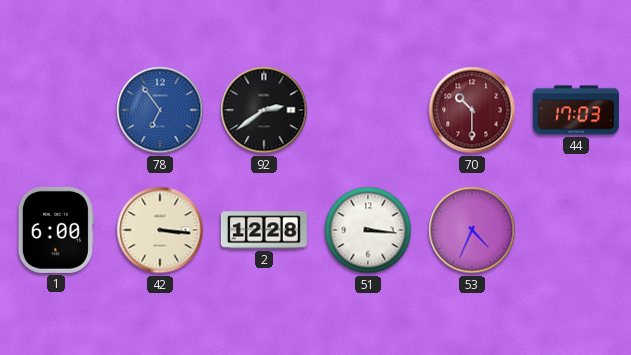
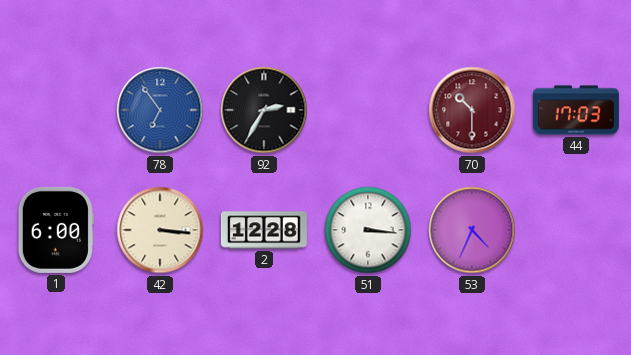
92: 2:39 -> 2:35 (264, 110)
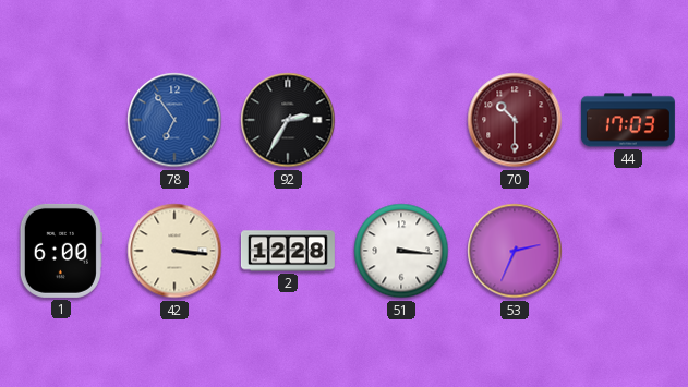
53: 4:34 -> 2:34 (515, 251)
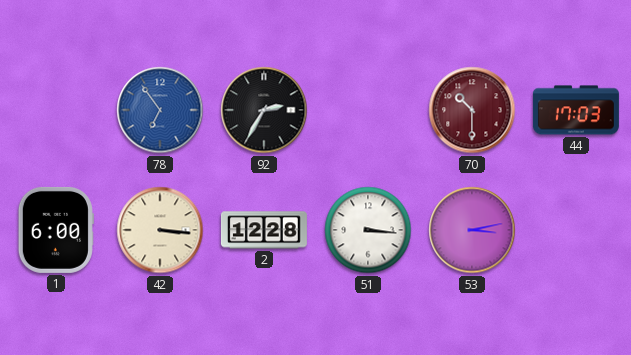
53: 2:34 -> 3:13 (472, 230)
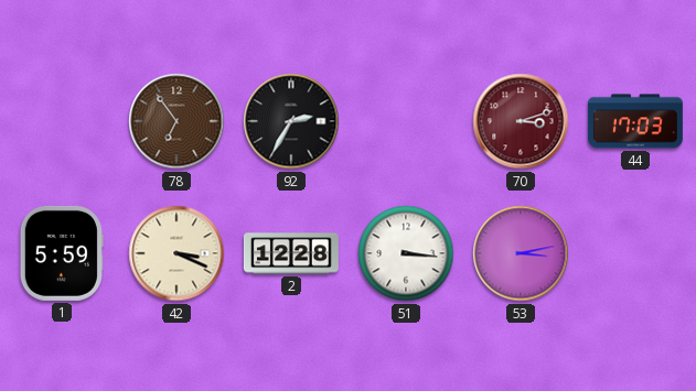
78 dial: blue -> brown (176, 121)
70: 10:30 -> 3:12 (521, 121)
1: 6:00 -> 5:59 (62, 253)
42: 3:16 -> 3:19 (176, 253)
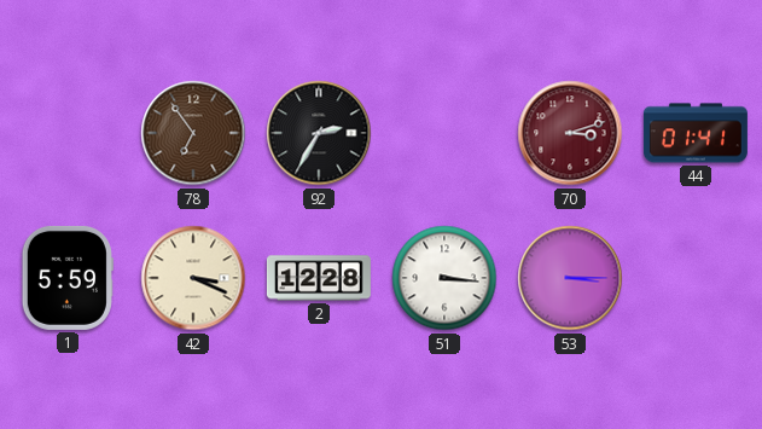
44: 17:03 -> 01:41 (696, 133)
53: 3:13 -> 3:15 (570, 278)
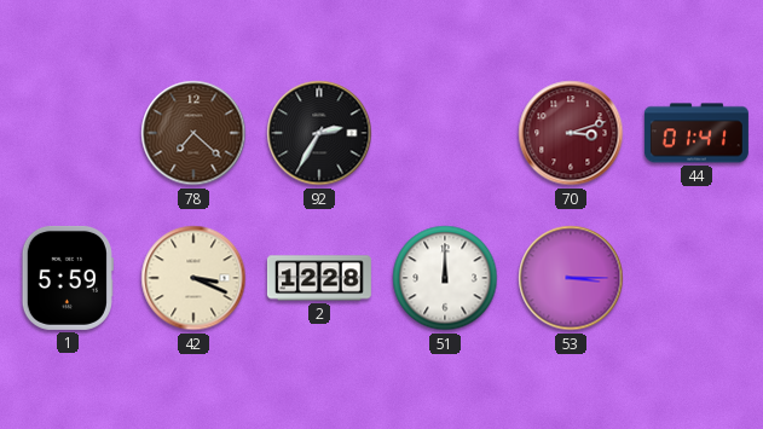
78: 6:54 -> 7:22 (193, 133)
51: 3:16 -> 12:00 (445, 278)
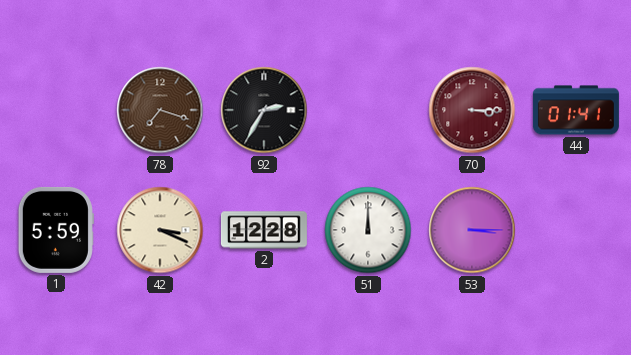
78: 7:22 -> 7:18 (160, 110)
70: 3:12 -> 3:15 (472, 110)
